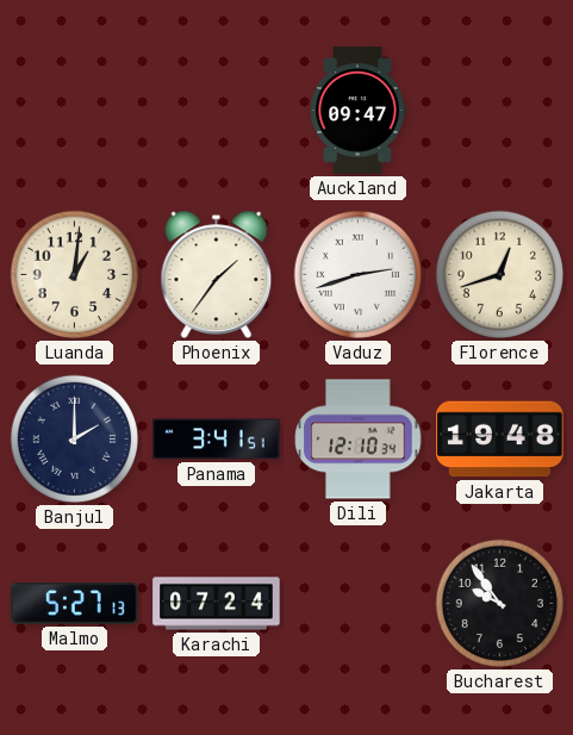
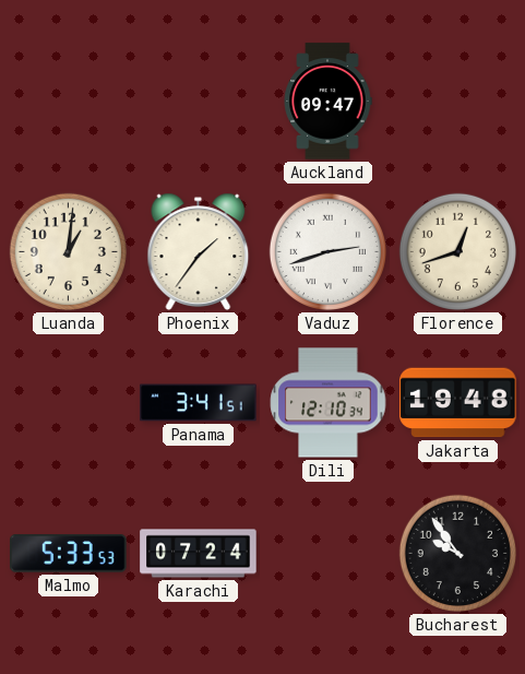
Banjul: 2:00 -> none (74, 438)
Malmo: 5:27 -> 5:33 (69, 554)
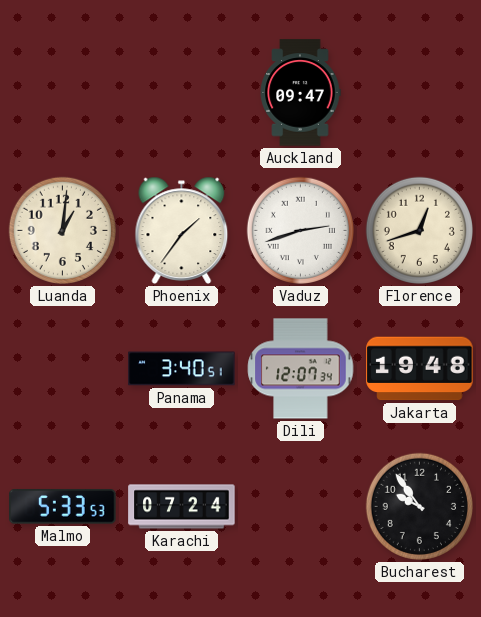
Panama: 3:41 -> 3:40 (182, 369)
Dili: 12:10 -> 12:07 (301, 369)
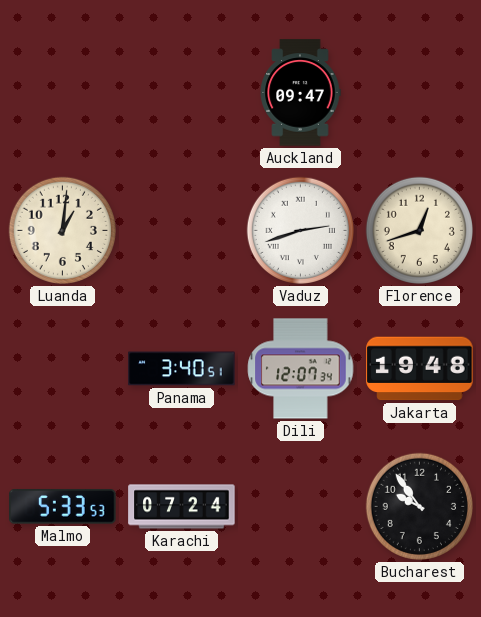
Phoenix: 1:36 -> none (182, 230)
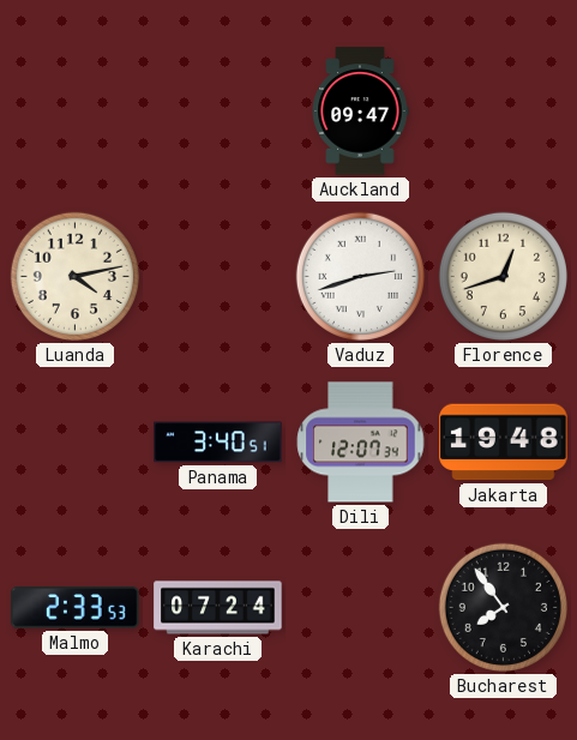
Luanda: 1:01 -> 4:13 (74, 276)
Malmo: 5:33 -> 2:33 (76, 608)
Bucharest: 9:54 -> 7:54 (503, 607)
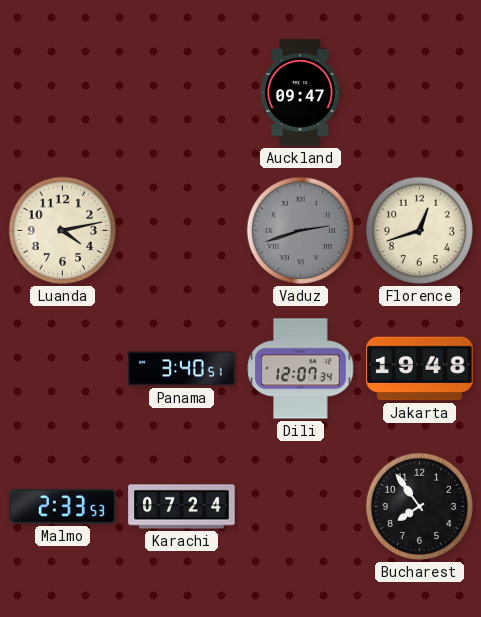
Vaduz dial: white -> grey (300, 230)
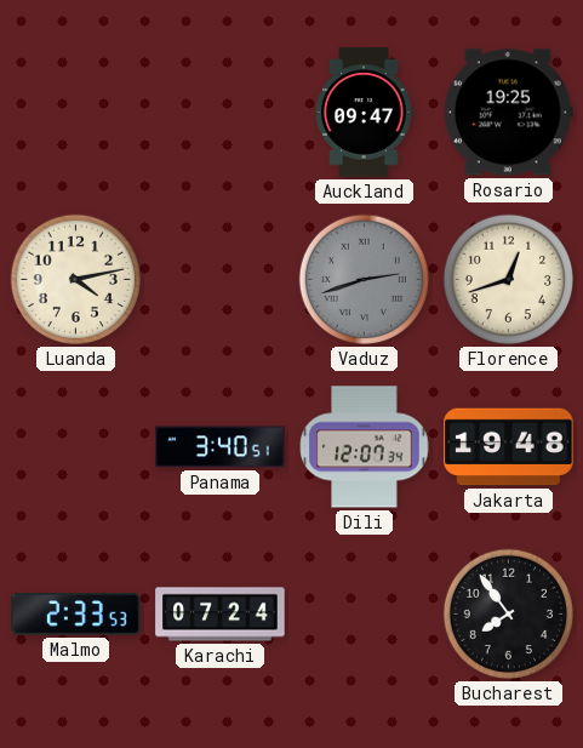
Rosario: none -> 19:25 (508, 113)
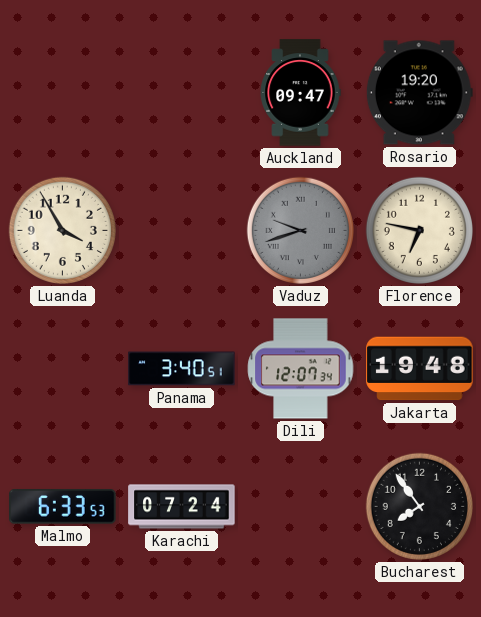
Rosario: 19:25 -> 19:20 (419, 93)
Luanda: 4:13 -> 3:55 (62, 230)
Vaduz: 2:42 -> 9:42 (300, 230)
Florence: 12:42 -> 6:47 (419, 230)
Malmo: 2:33 -> 6:33 (63, 507)
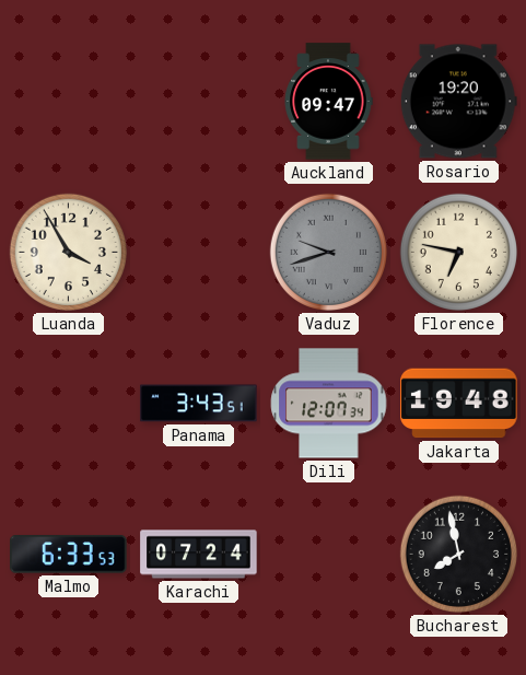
Panama: 3:40 -> 3:43 (199, 404)
Bucharest: 7:54 -> 7:58 (458, 554)
